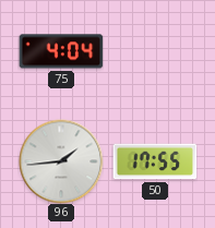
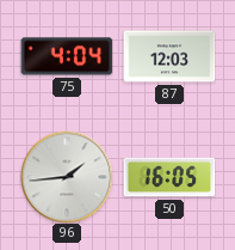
87: none -> 12:03 (169, 56)
50: 17:55 -> 16:05 (169, 177)
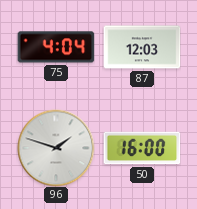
96: 1:44 -> 1:48 (56, 148)
50: 16:05 -> 16:00 (142, 148)
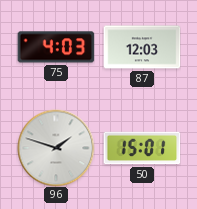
75: 4:04 -> 4:03 (56, 47)
50: 16:00 -> 15:01 (142, 148)
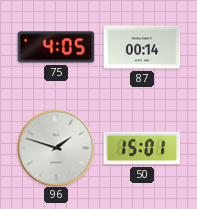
75: 4:03 -> 4:05 (56, 47)
87: 12:03 -> 00:14 (142, 47)
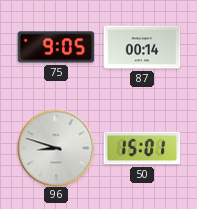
75: 4:05 -> 9:05 (56, 47)
96: 1:48 -> 8:48 (56, 148)
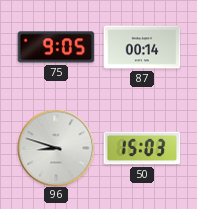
50: 15:01 -> 15:03 (142, 148)
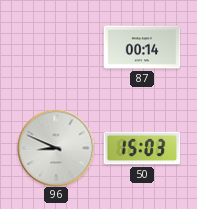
75: 9:05 -> none (56, 47)
96: 8:48 -> 8:49 (56, 148)
